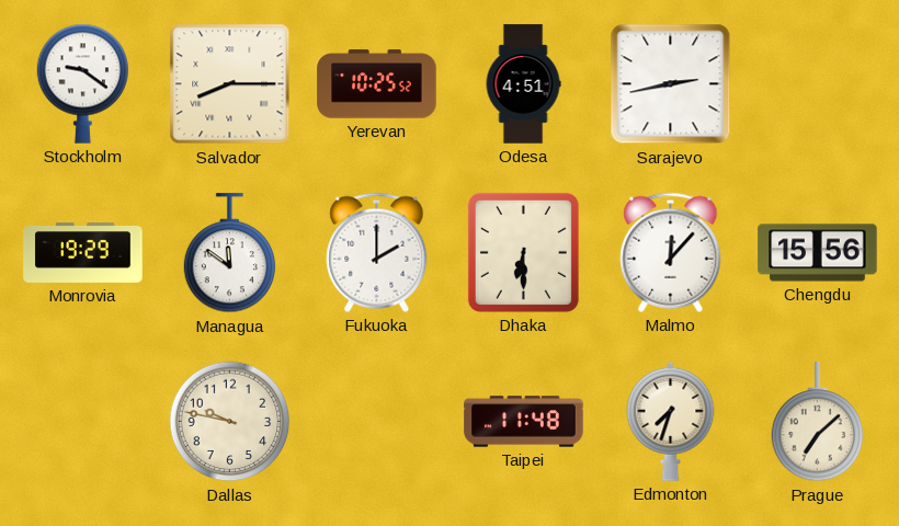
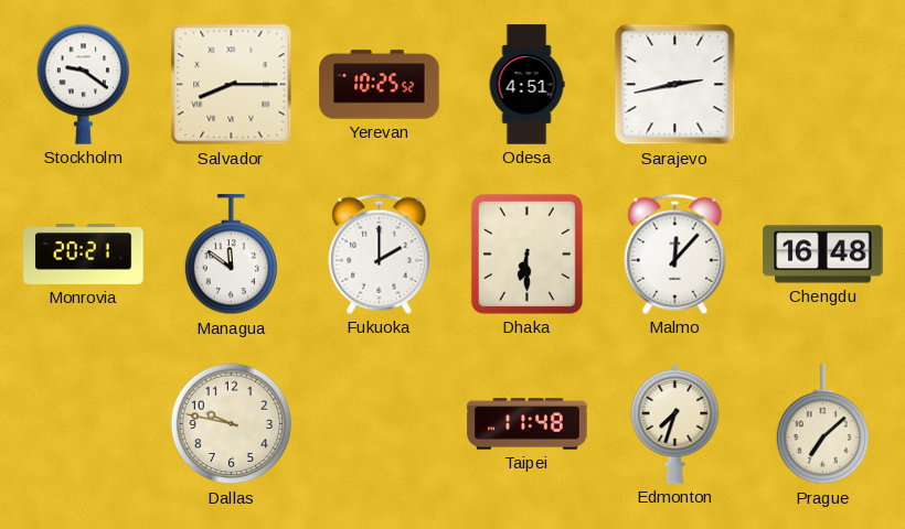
Monrovia: 19:29 -> 20:21 (84, 253)
Chengdu: 15:56 -> 16:48 (823, 255)
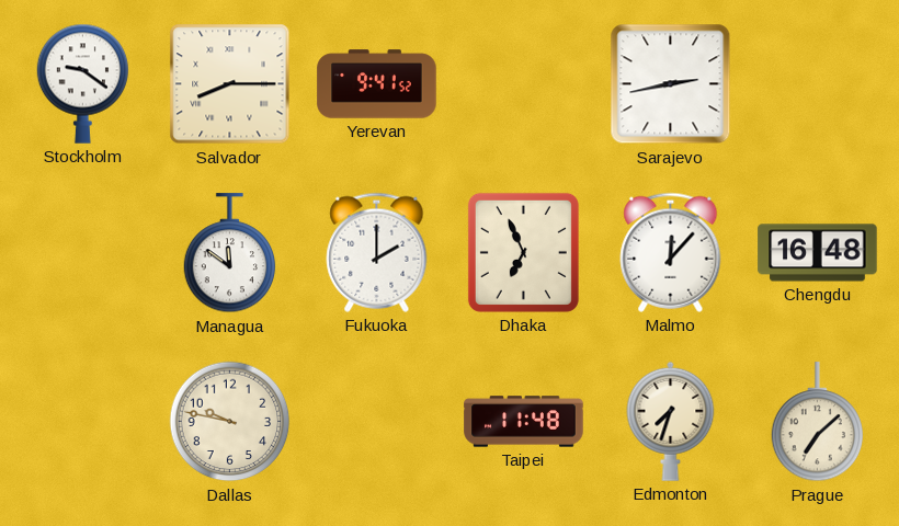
Yerevan: 10:25 -> 9:41 (377, 84)
Odesa: 4:51 -> none (526, 85)
Monrovia: 20:21 -> none (84, 253)
Dhaka: 6:30 -> 6:56 (523, 252)
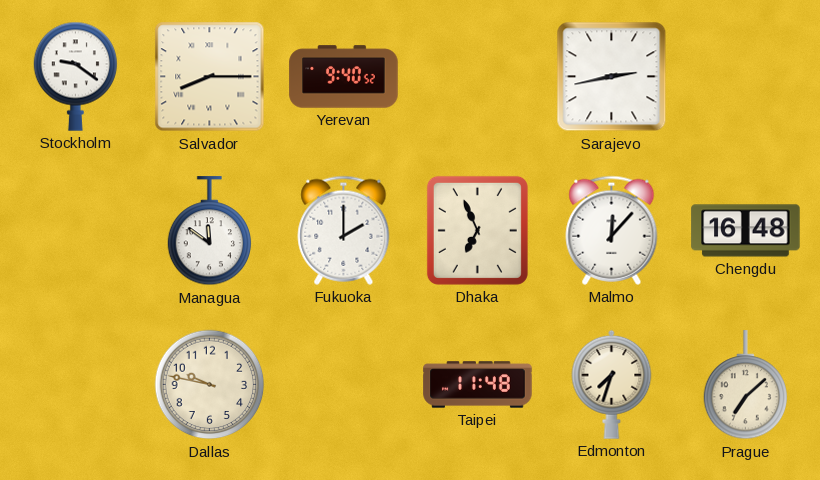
Yerevan: 9:41 -> 9:40 (344, 77)
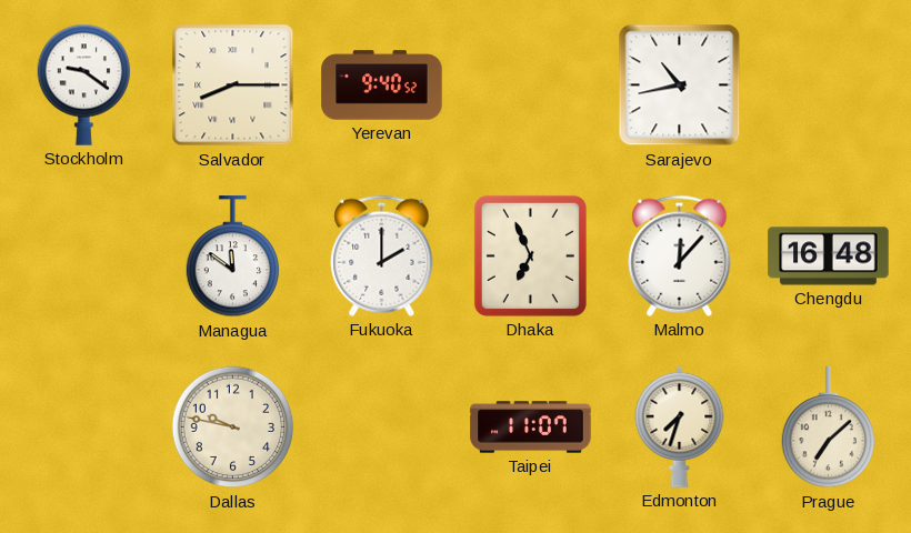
Sarajevo: 2:43 -> 10:43 (680, 86)
Taipei: 11:48 -> 11:07 (531, 428)
